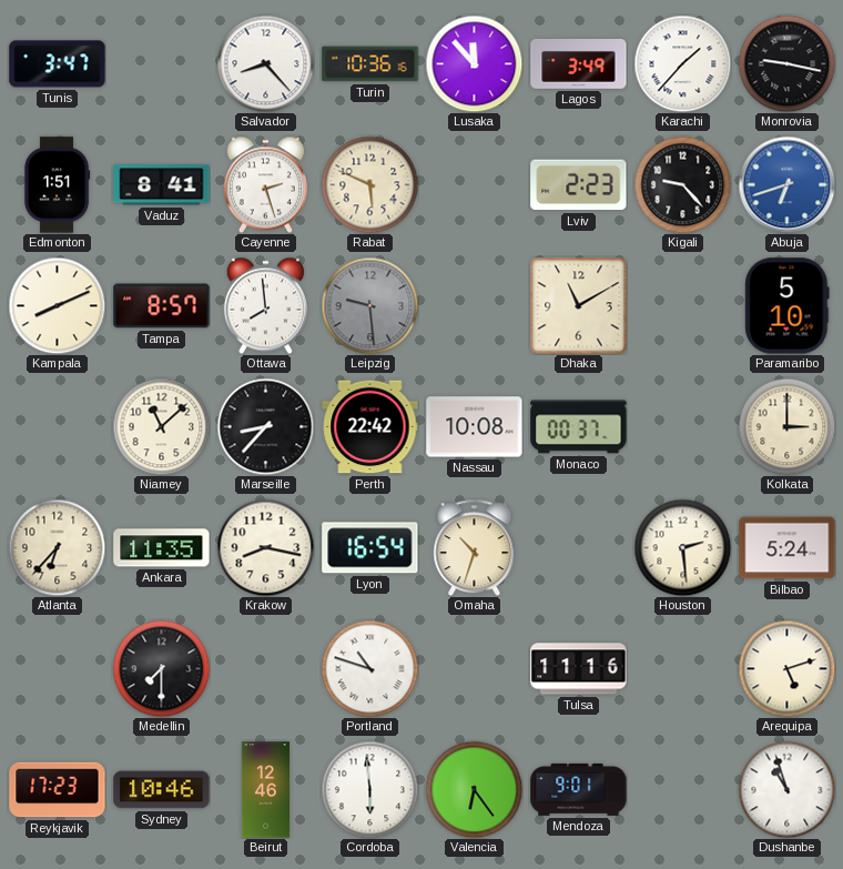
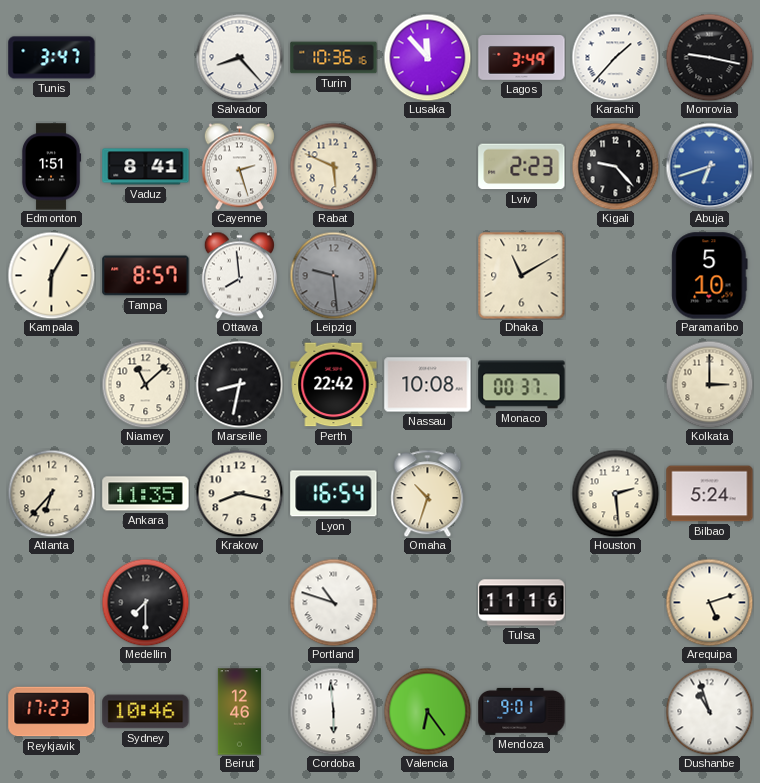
Kampala: 8:11 -> 6:05 (51, 275)
Marseille: 8:37 -> 8:32 (239, 384)
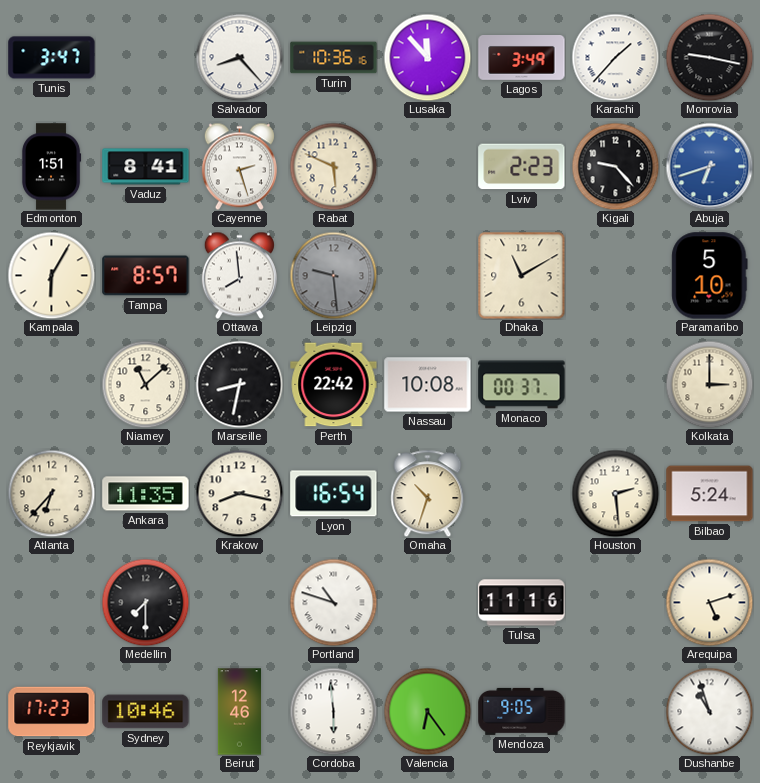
Mendoza: 9:01 -> 9:05 (522, 711)
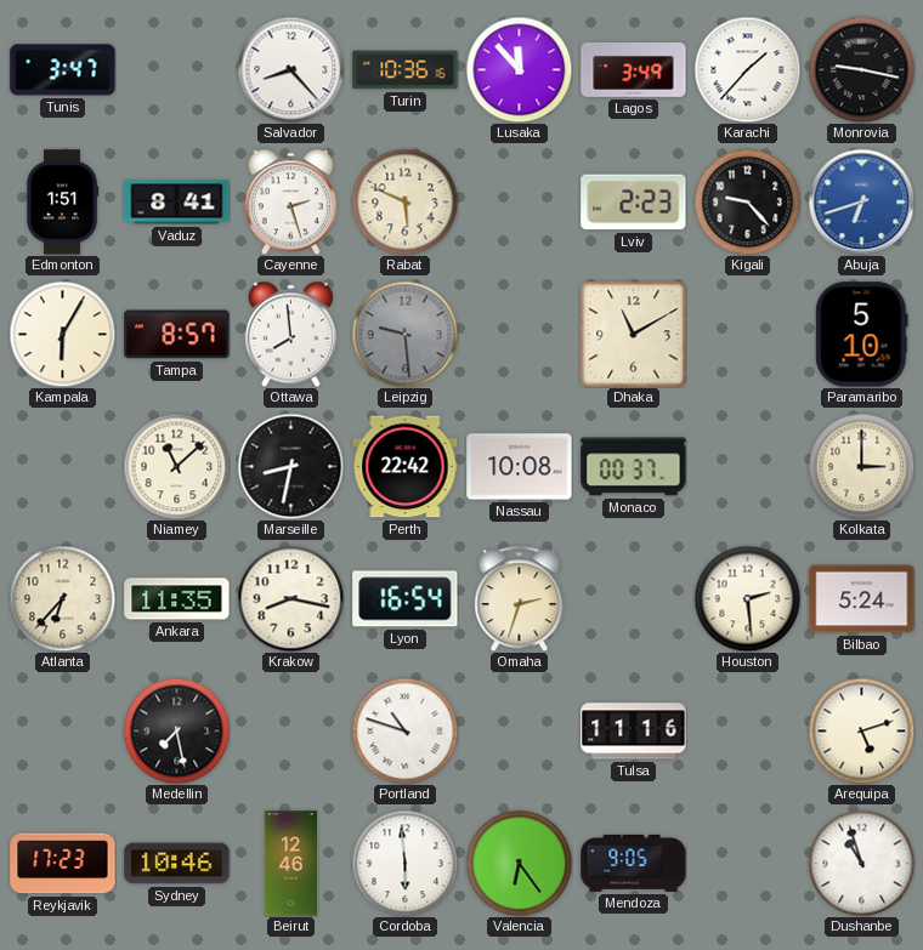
Omaha: 10:33 -> 2:33 (520, 598)
Medellin: 7:30 -> 7:28 (176, 730)
